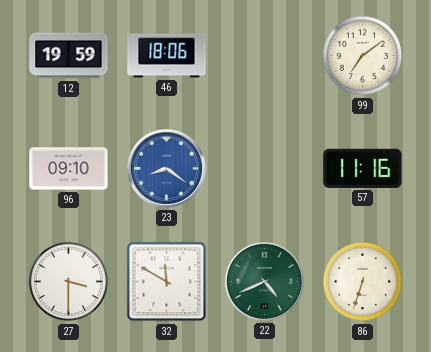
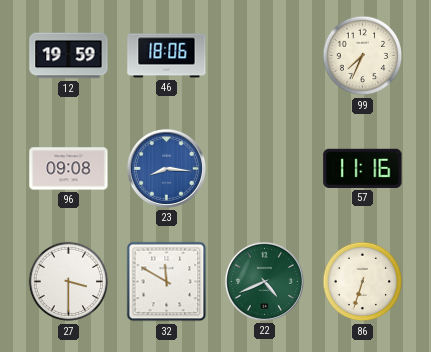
99: 7:09 -> 7:34 (363, 56)
96: 09:10 -> 09:08 (69, 169)
23: 8:21 -> 8:16 (166, 168)
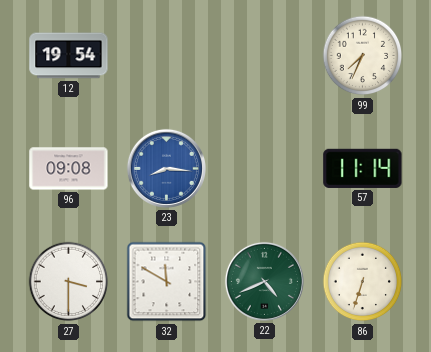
12: 19:59 -> 19:54 (69, 56)
46: 18:06 -> none (167, 56)
57: 11:16 -> 11:14 (363, 168)
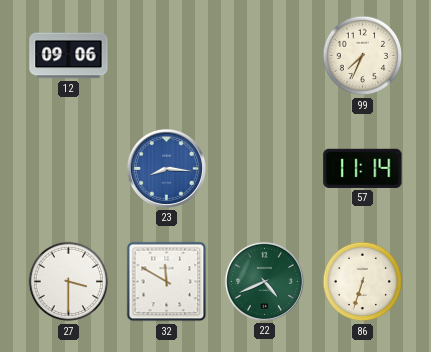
12: 19:54 -> 09:06 (69, 56)
96: 09:08 -> none (69, 169)
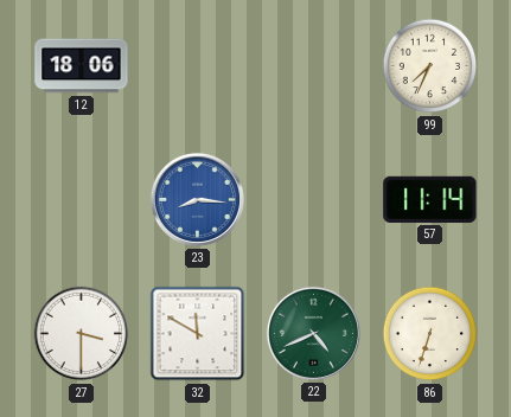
12: 09:06 -> 18:06 (82, 66)
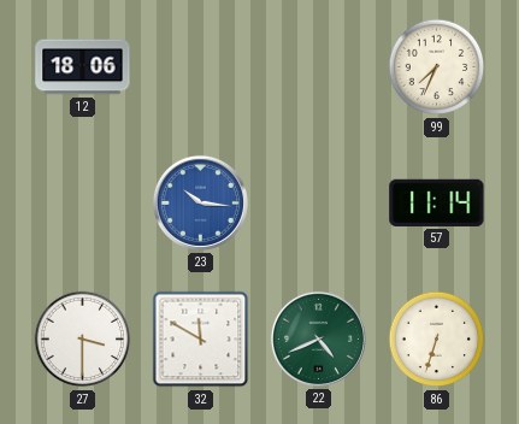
23: 8:16 -> 10:16 (200, 202)
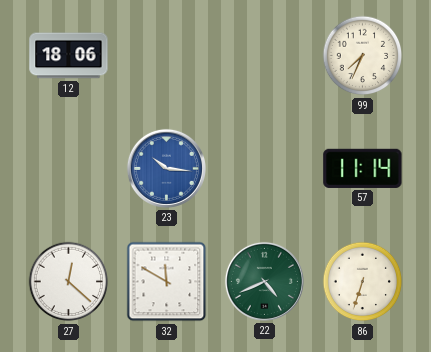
27: 3:30 -> 12:22 (69, 282)
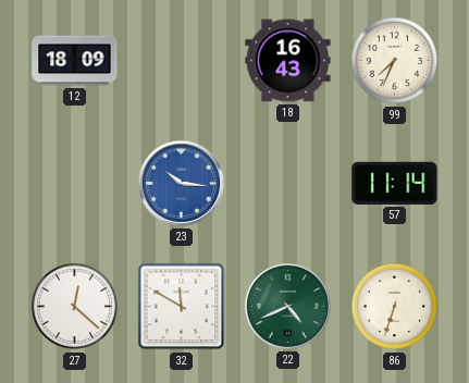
12: 18:06 -> 18:09 (75, 61)
18: none -> 16:43 (288, 61)
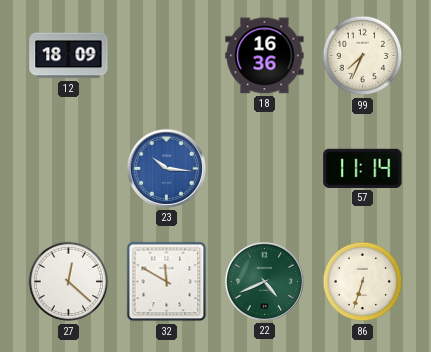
18: 16:43 -> 16:36 (265, 56)
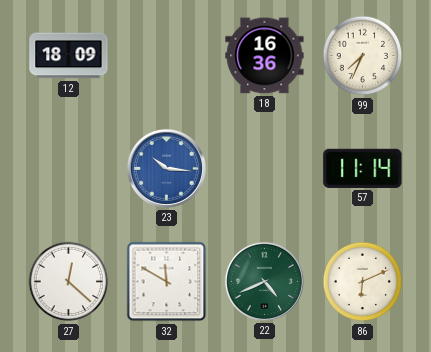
86: 6:33 -> 6:11 (363, 282)
